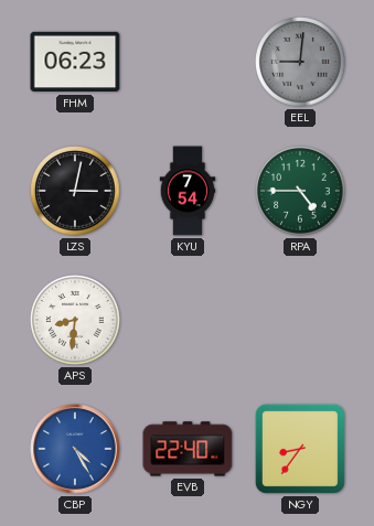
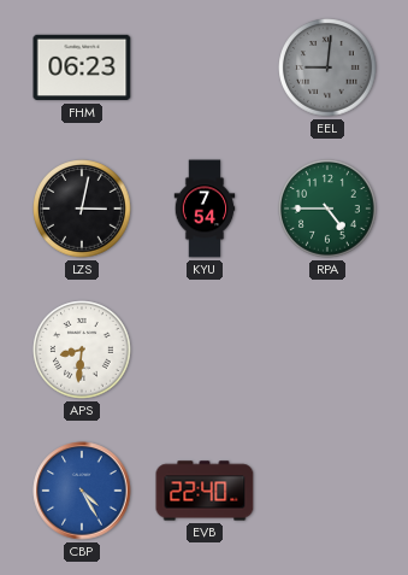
NGY: 8:36 -> none (300, 449)
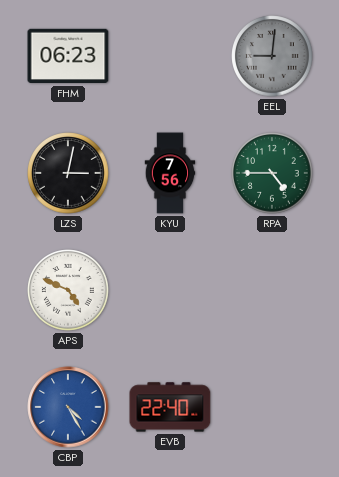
KYU: 7:54 -> 7:56 (170, 173)
APS: 8:31 -> 4:49 (68, 290)
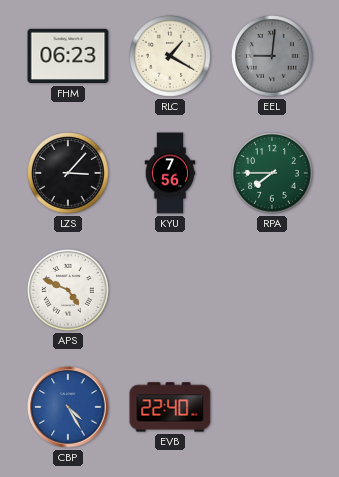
RLC: none -> 1:20 (170, 56)
LZS: 3:02 -> 3:07 (68, 173)
RPA: 4:45 -> 7:45 (272, 173)
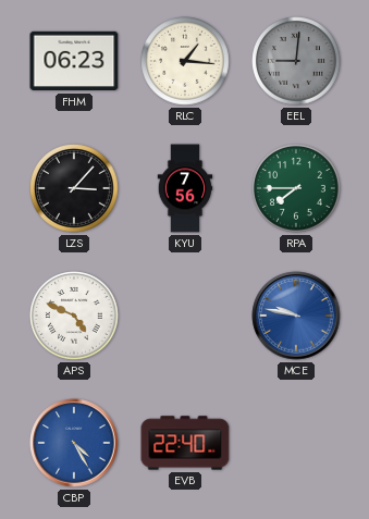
RLC: 1:20 -> 1:16 (185, 61)
MCE: none -> 9:47 (296, 316)
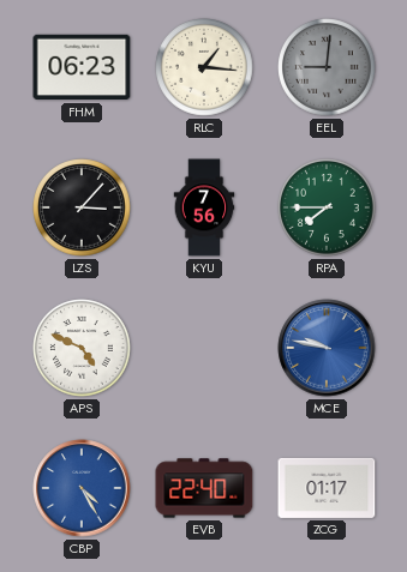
ZCG: none -> 01:17 (327, 488)
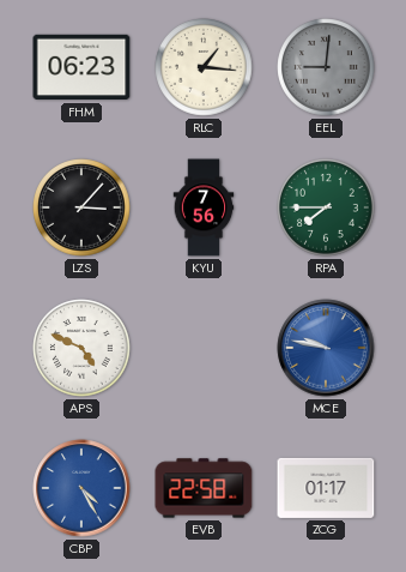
EVB: 22:40 -> 22:58 (204, 488)
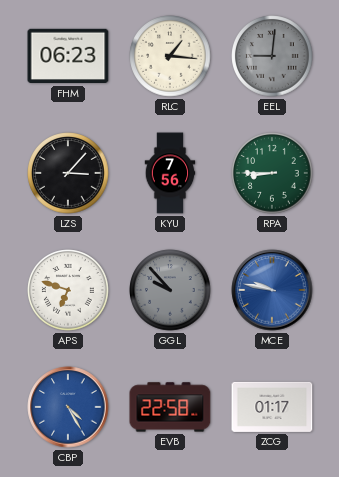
RPA: 7:45 -> 8:45 (272, 173)
APS: 4:49 -> 6:48 (68, 290)
GGL: none -> 9:53 (170, 290)
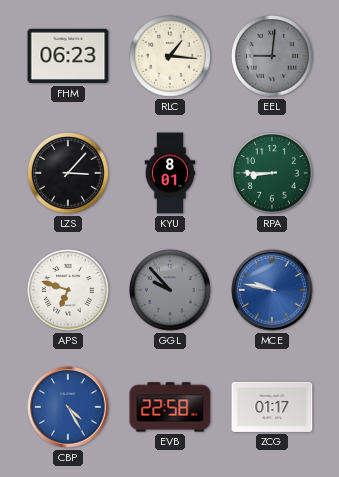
KYU: 7:56 -> 8:01 (170, 173)
